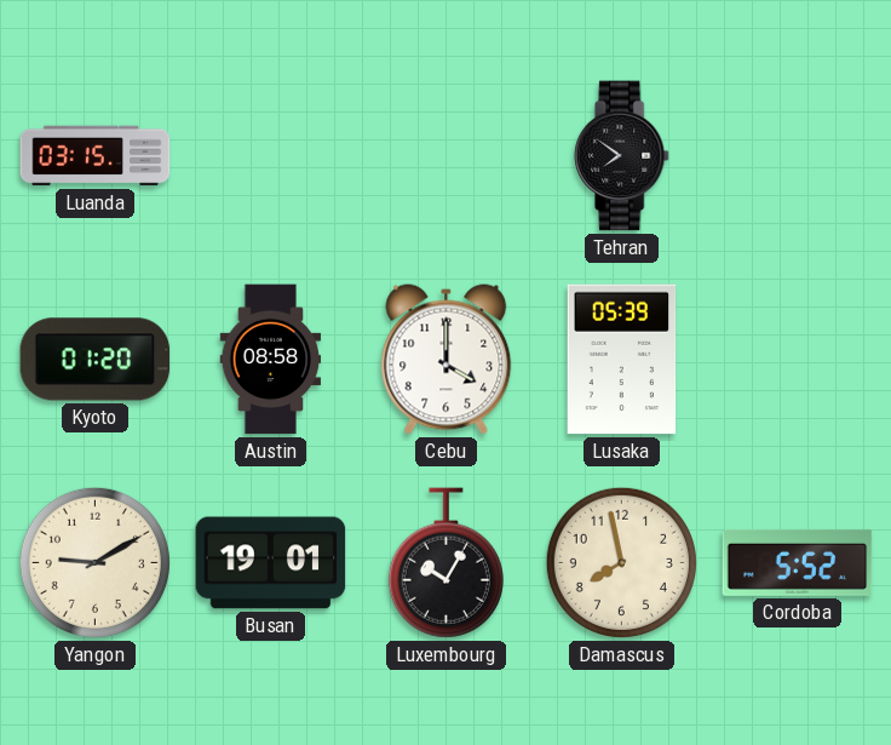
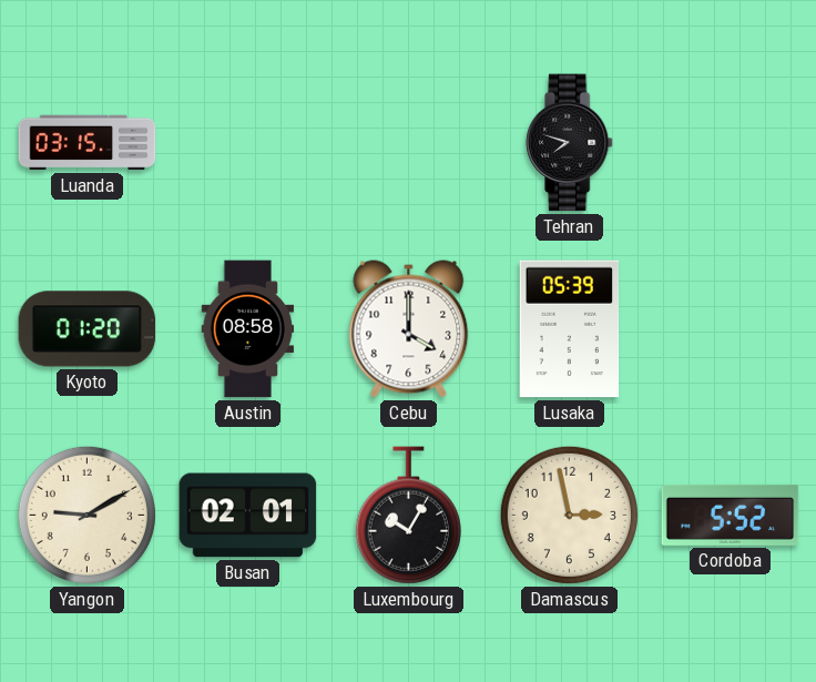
Tehran: 7:51 -> 7:48 (570, 143)
Busan: 19:01 -> 02:01 (248, 516)
Damascus: 7:58 -> 2:58 (569, 515)
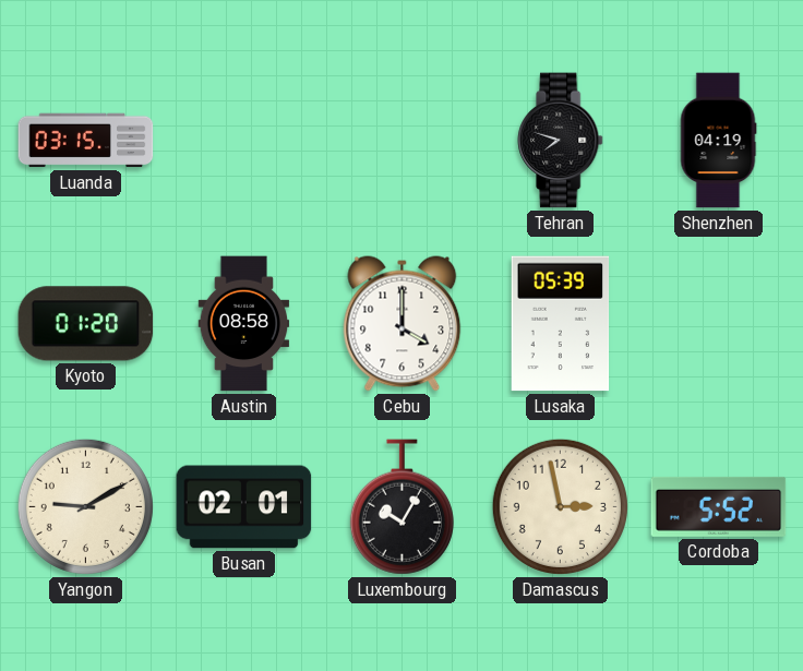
Shenzhen: none -> 04:19 (718, 141)
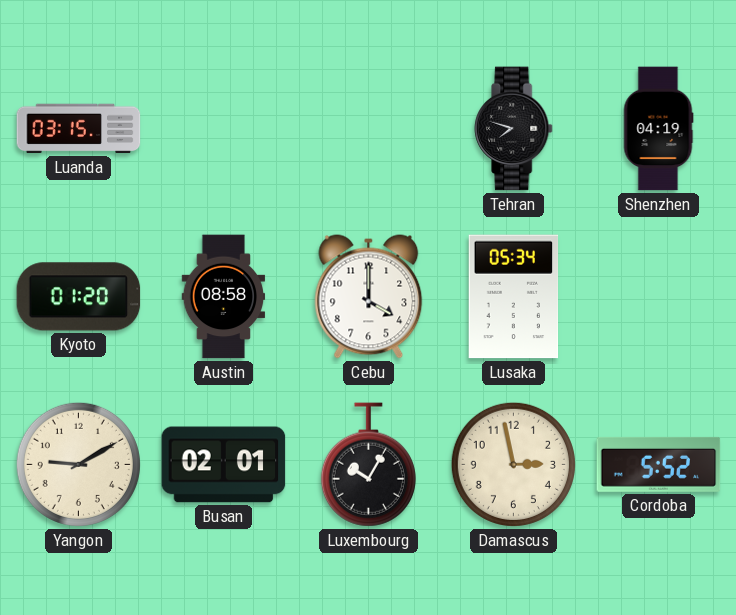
Lusaka: 05:39 -> 05:34 (514, 297)
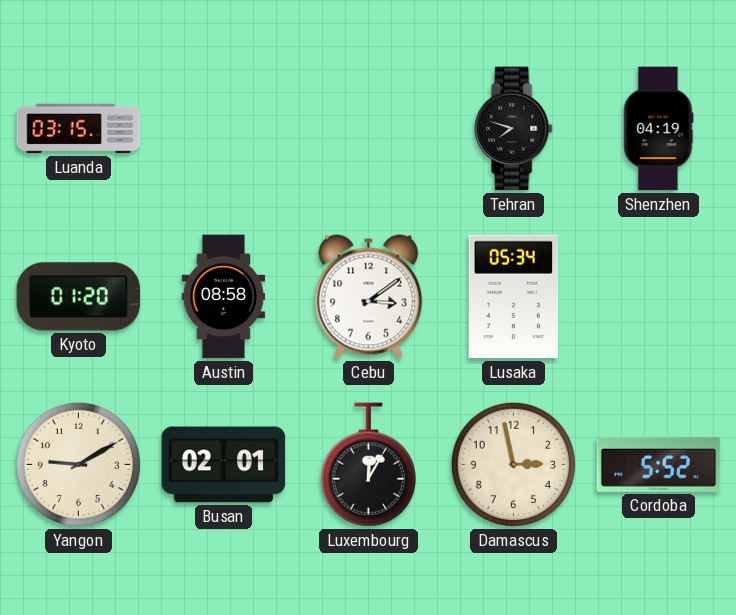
Cebu: 4:00 -> 3:09 (369, 297)
Luxembourg: 10:05 -> 12:05 (368, 465)
